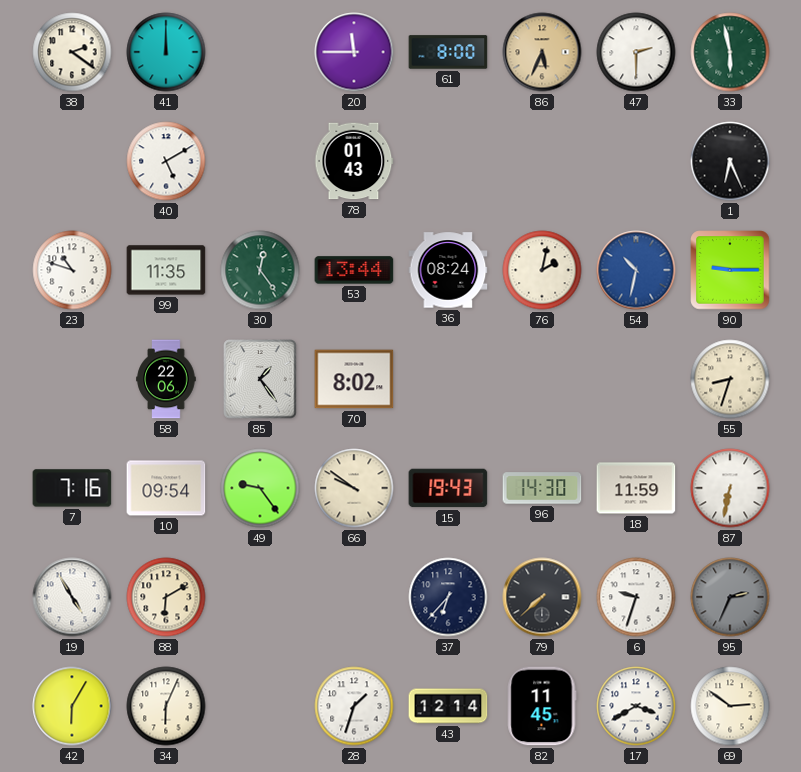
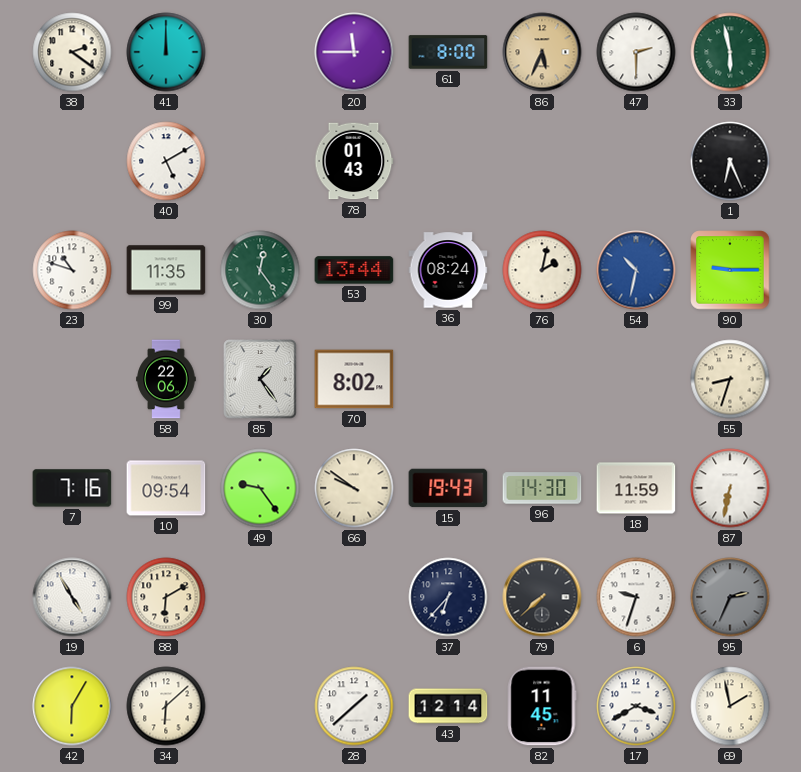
34: 6:04 -> 6:08 (166, 706)
28: 1:33 -> 1:38 (354, 706)
69: 2:51 -> 1:58 (730, 706)
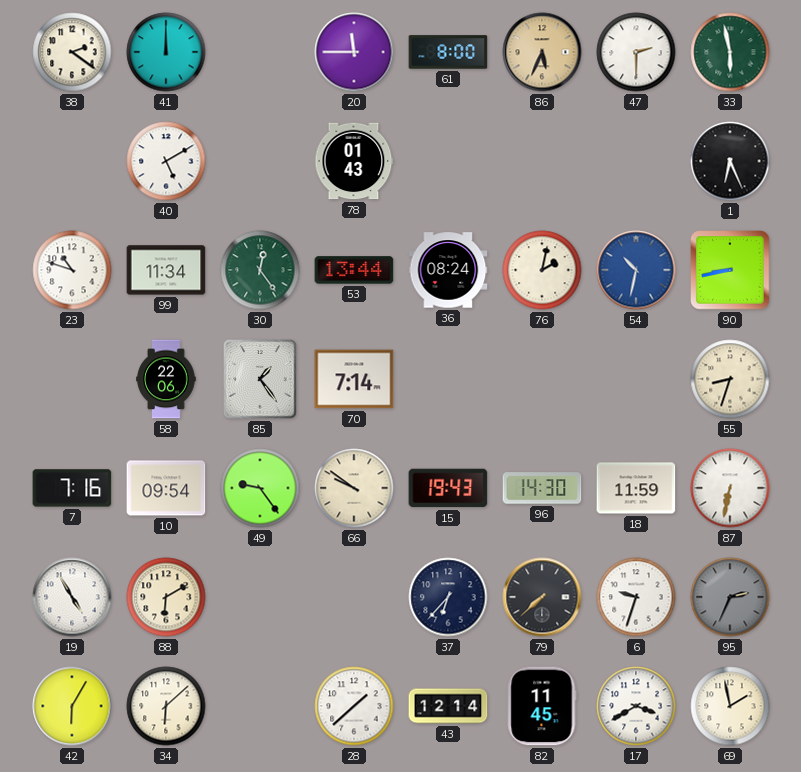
99: 11:35 -> 11:34 (166, 270)
90: 9:15 -> 8:43 (730, 270)
70: 8:02 -> 7:14 (354, 379)
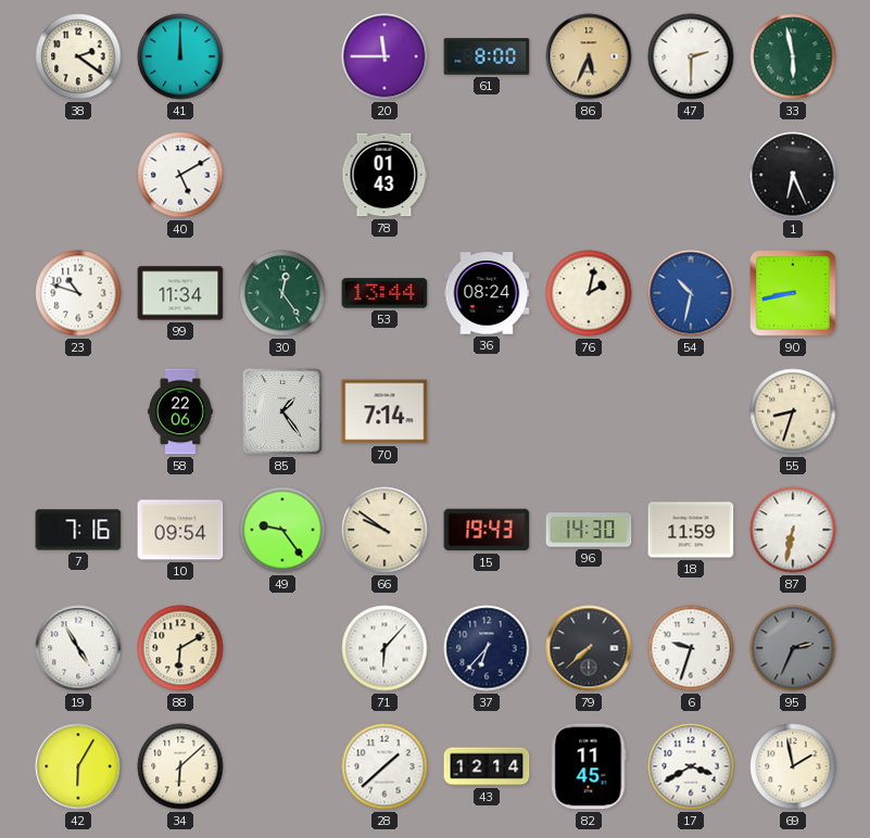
71: none -> 6:07 (384, 648)
